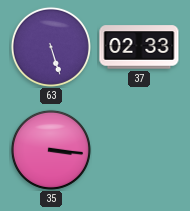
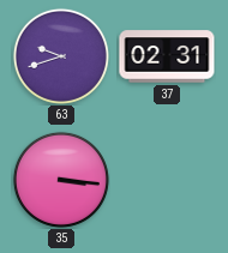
63: 5:27 -> 9:42 (61, 56)
37: 02:33 -> 02:31 (167, 56)
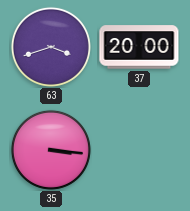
63: 9:42 -> 3:42 (51, 47)
37: 02:31 -> 20:00 (139, 47)
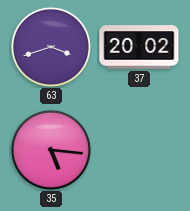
37: 20:00 -> 20:02 (139, 47)
35: 3:16 -> 5:16 (51, 150)
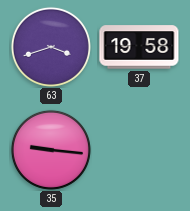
37: 20:02 -> 19:58 (139, 47)
35: 5:16 -> 9:16 (51, 150)
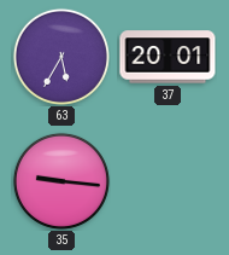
63: 3:42 -> 5:35 (61, 57)
37: 19:58 -> 20:01 (168, 57)
